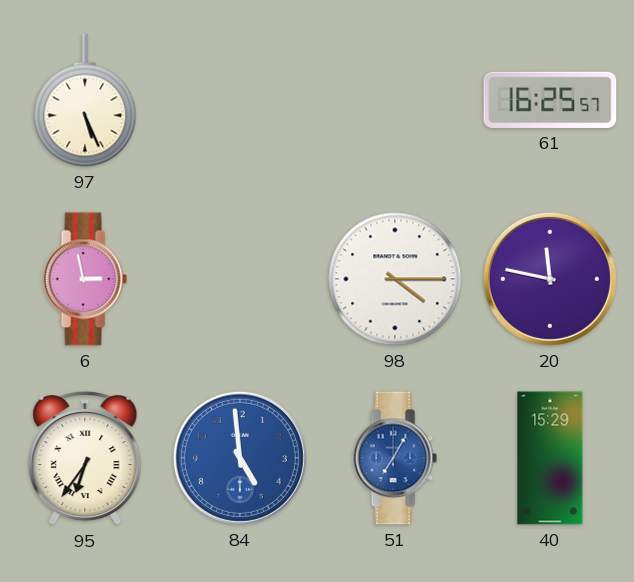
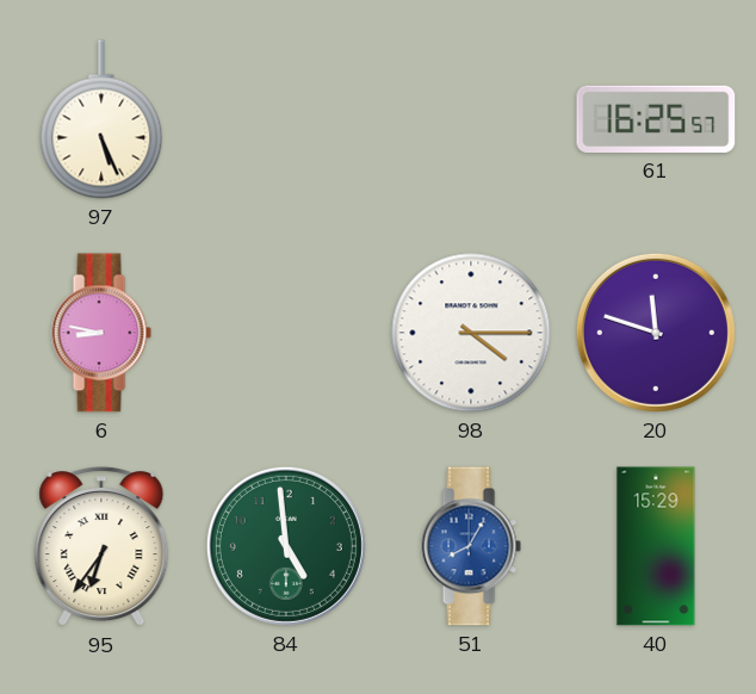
6: 2:58 -> 8:47 (101, 333)
20: 11:47 -> 11:48 (656, 333)
84 dial: blue -> green (286, 546)
51: 7:05 -> 8:05 (471, 546)
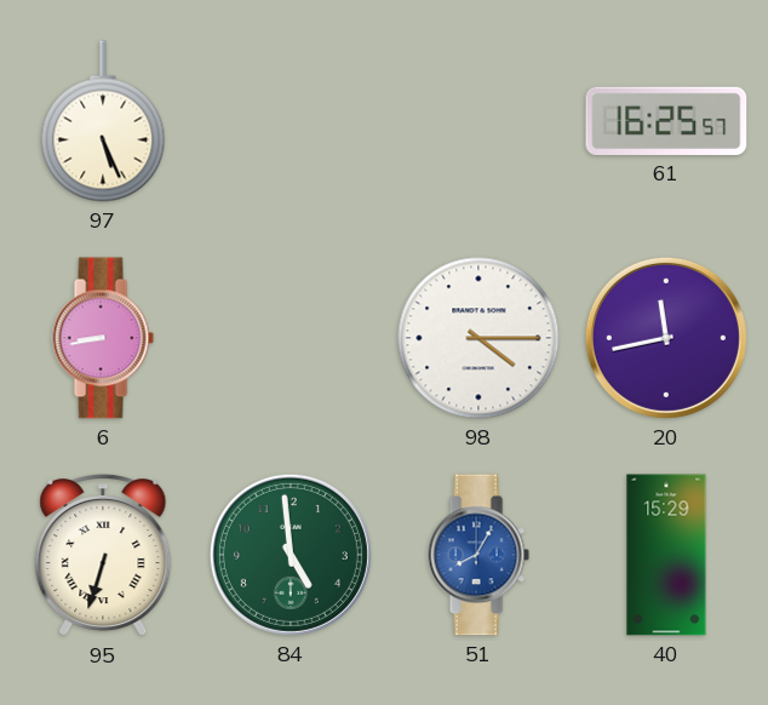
6: 8:47 -> 8:43 (103, 338)
20: 11:48 -> 11:43 (666, 338)
95: 6:36 -> 6:33 (103, 556)
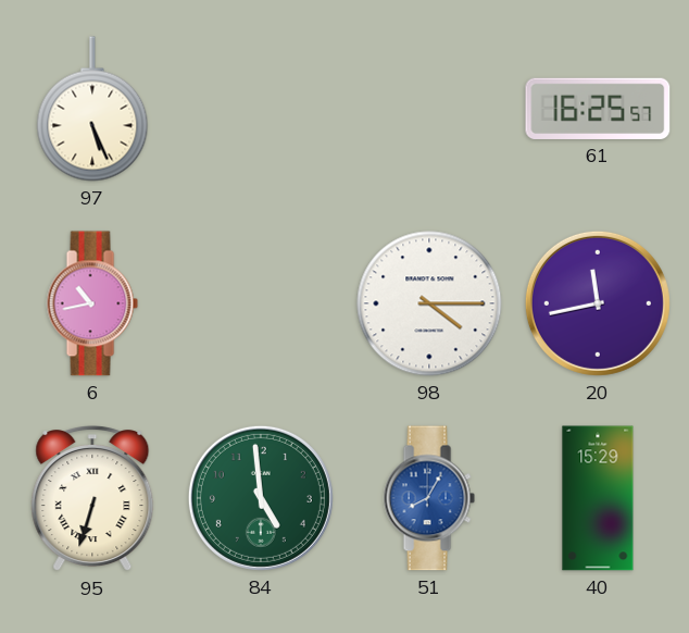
6: 8:43 -> 10:43 (92, 303)
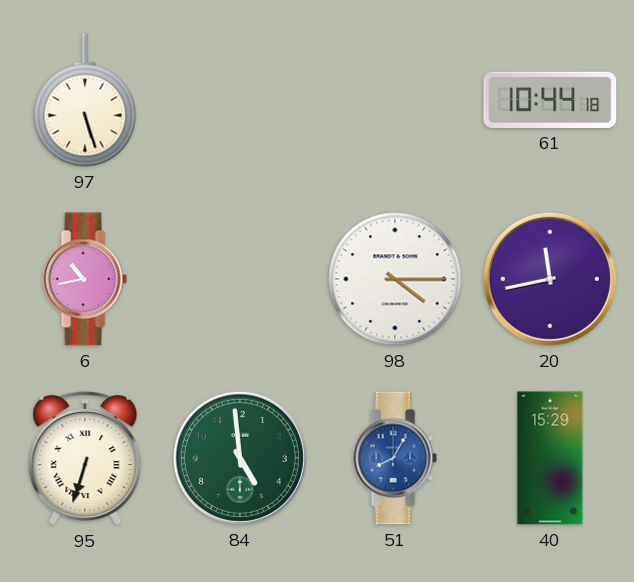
97: 5:26 -> 5:27 (85, 100)
61: 16:25 -> 10:44 (550, 100)
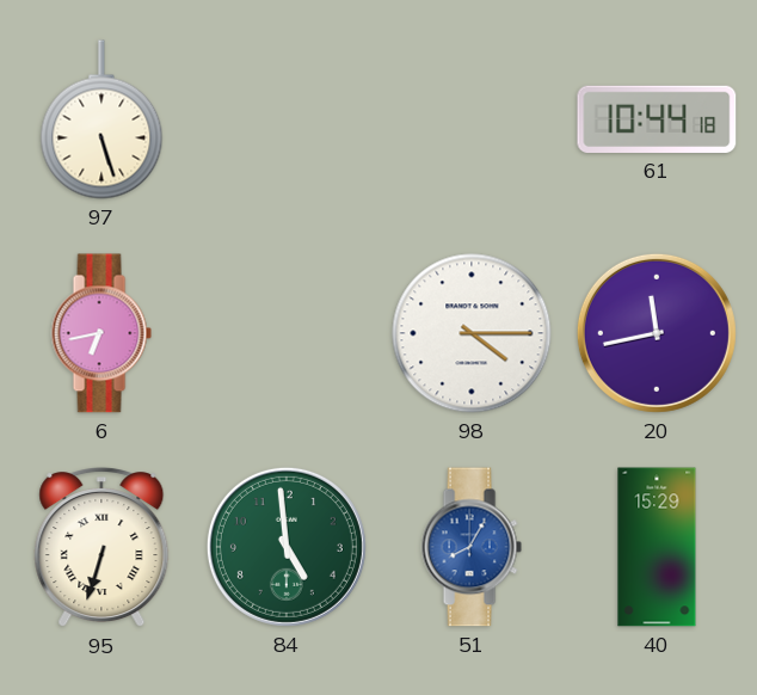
6: 10:43 -> 6:43 (101, 333)
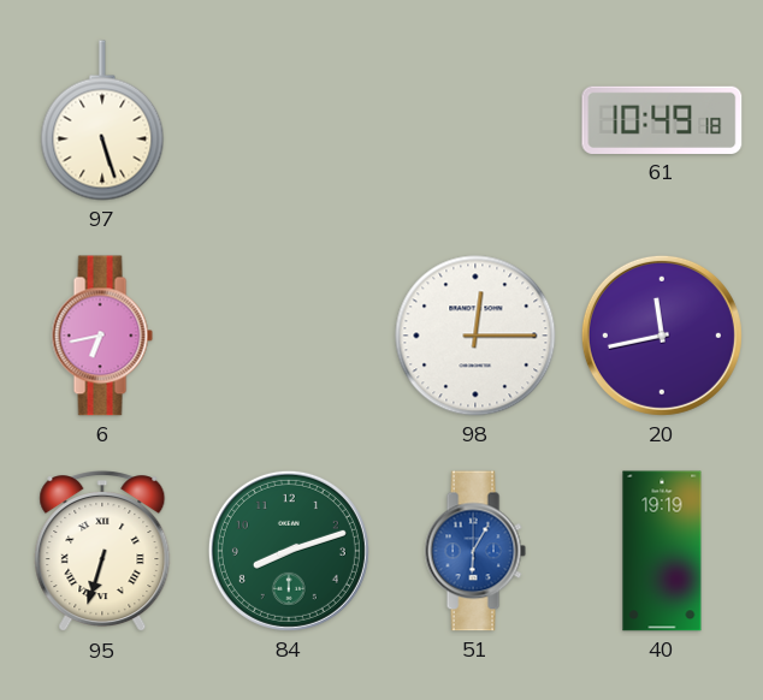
61: 10:44 -> 10:49 (662, 120)
98: 4:15 -> 12:15 (475, 336)
84: 4:59 -> 8:12 (289, 551)
51: 8:05 -> 6:05 (475, 551)
40: 15:29 -> 19:19 (662, 551)
